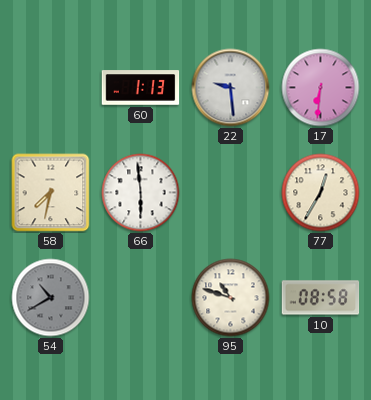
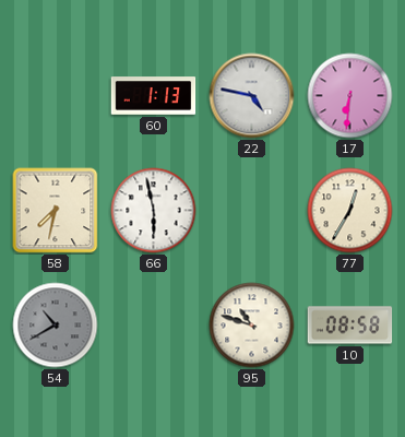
22: 9:29 -> 4:47 (252, 96)
66: 5:59 -> 5:58 (154, 211)
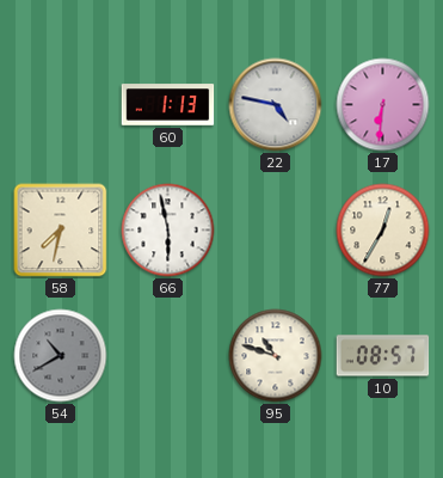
10: 08:58 -> 08:57 (383, 356)
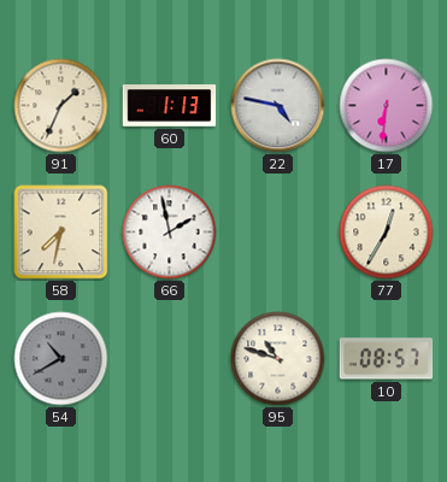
91: none -> 1:34 (61, 106)
66: 5:58 -> 1:58 (170, 233)
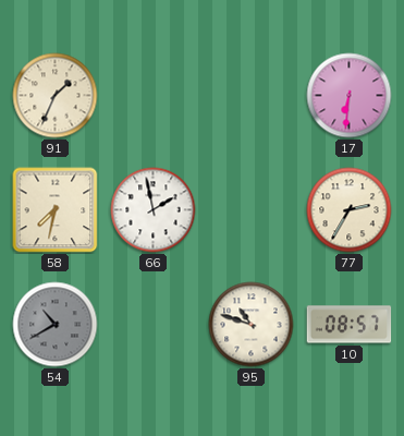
60: 1:13 -> none (170, 106)
22: 4:47 -> none (278, 106)
77: 12:35 -> 2:35 (350, 210)
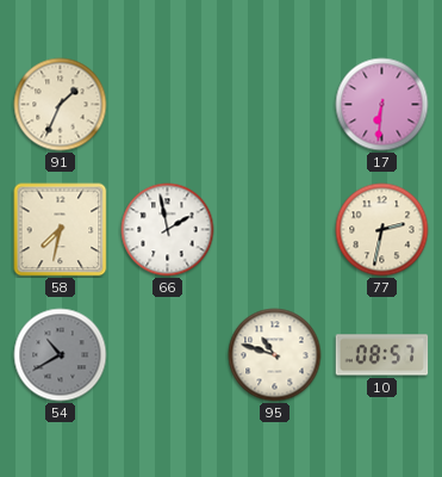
77: 2:35 -> 2:32 (382, 230)
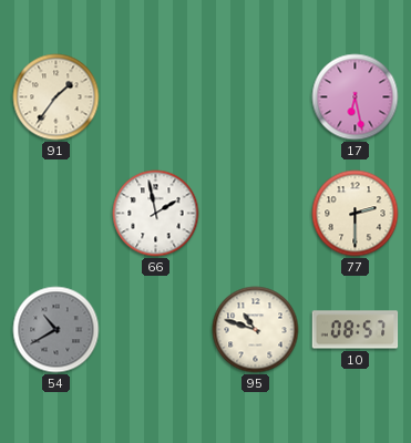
91: 1:34 -> 1:36 (56, 97)
17: 6:31 -> 6:28 (356, 97)
58: 7:32 -> none (61, 230)
77: 2:32 -> 2:30 (356, 214)
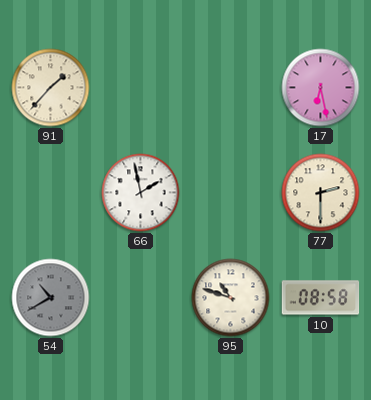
91: 1:36 -> 1:37 (51, 88)
10: 08:57 -> 08:58 (321, 298)
